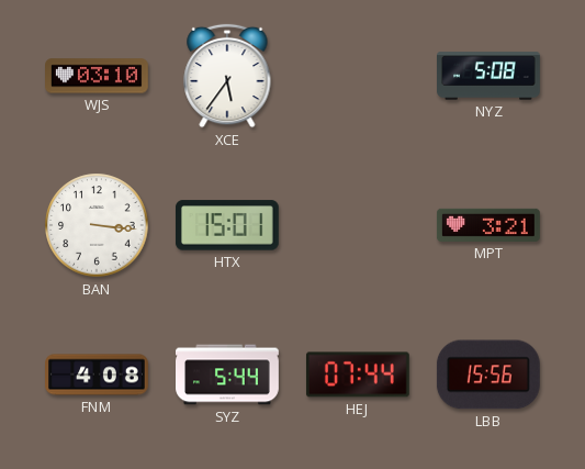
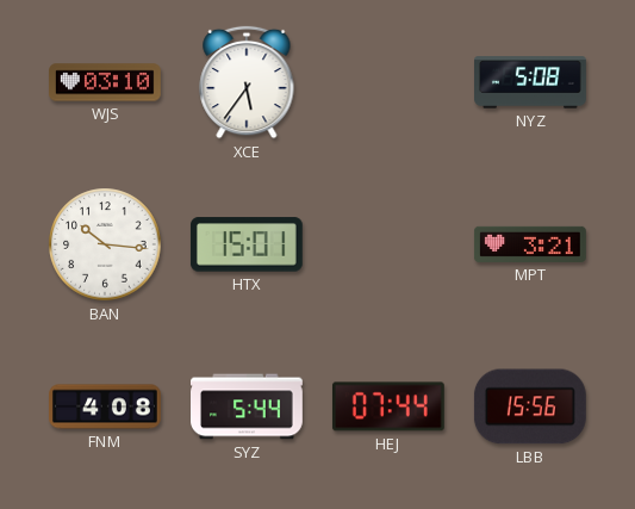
BAN: 3:16 -> 10:16 (105, 244)
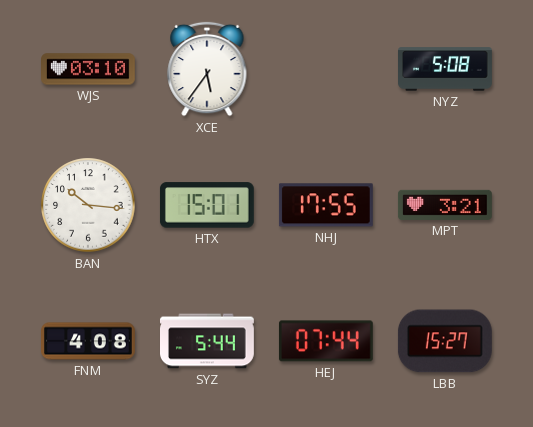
NHJ: none -> 17:55 (326, 205)
LBB: 15:56 -> 15:27 (445, 341)
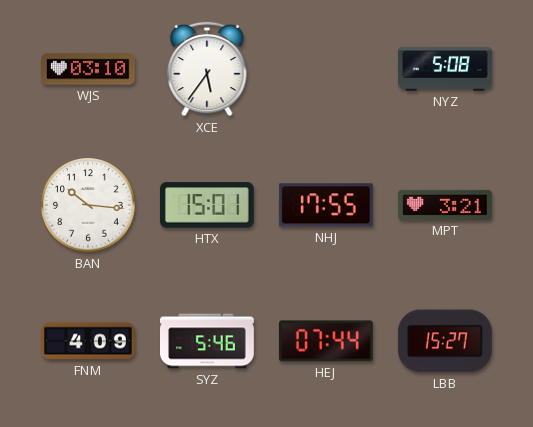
FNM: 4:08 -> 4:09 (89, 341)
SYZ: 5:44 -> 5:46 (208, 341)
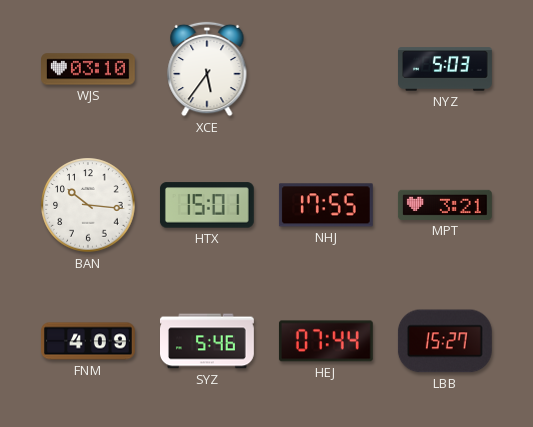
NYZ: 5:08 -> 5:03 (445, 69)
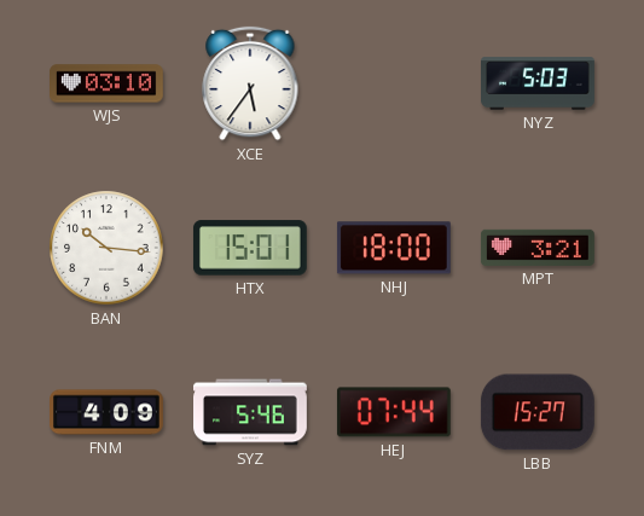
NHJ: 17:55 -> 18:00 (394, 248)
